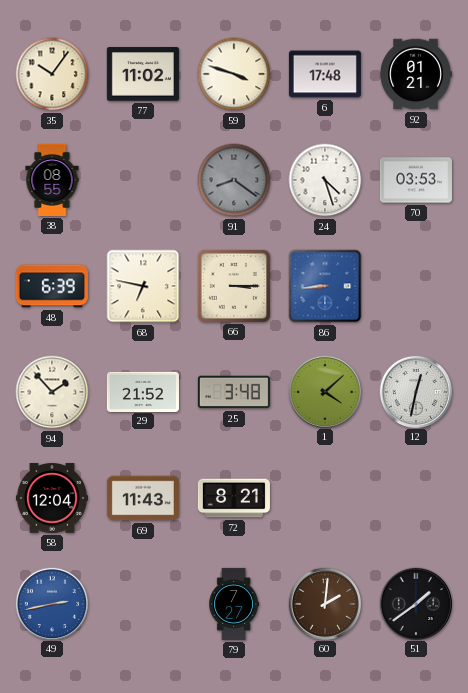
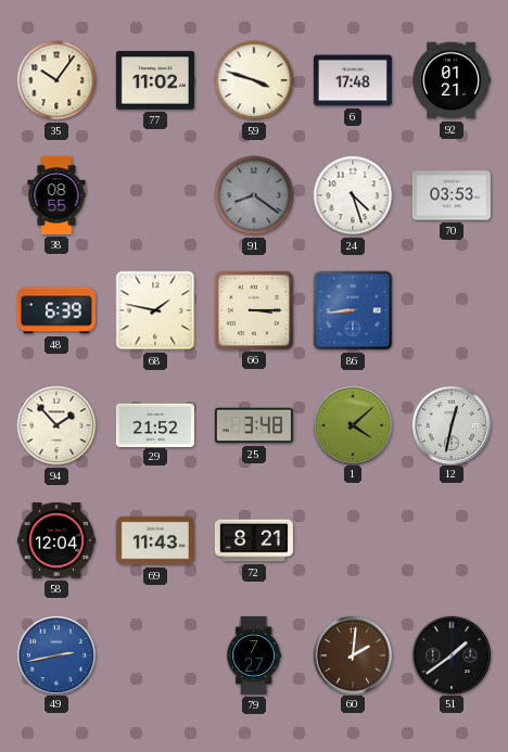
68: 6:47 -> 1:47 (155, 310)
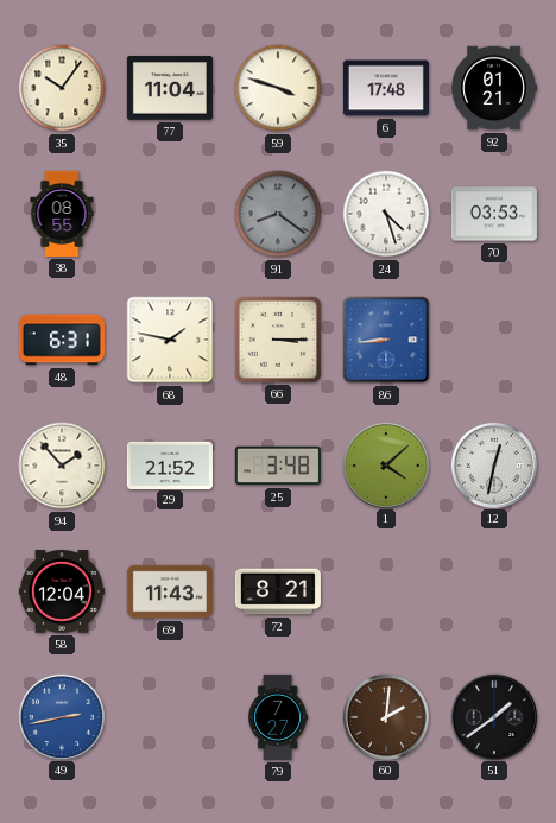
77: 11:02 -> 11:04 (170, 88)
48: 6:39 -> 6:31 (62, 340)
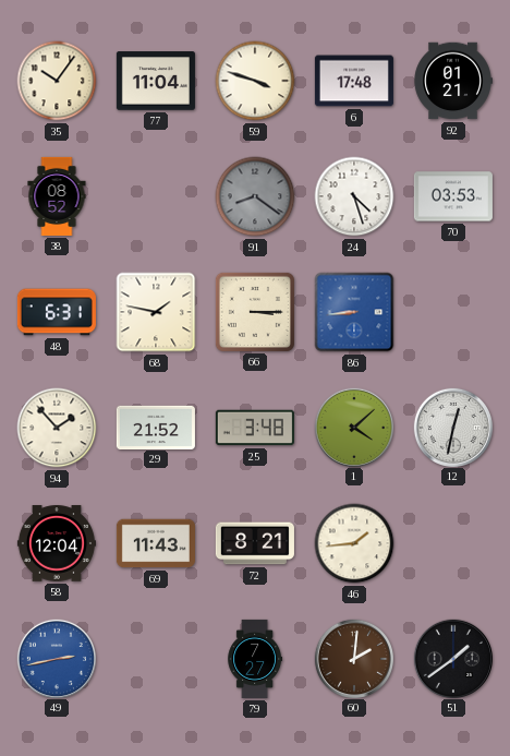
38: 08:55 -> 08:52 (57, 196)
46: none -> 1:44 (354, 543)
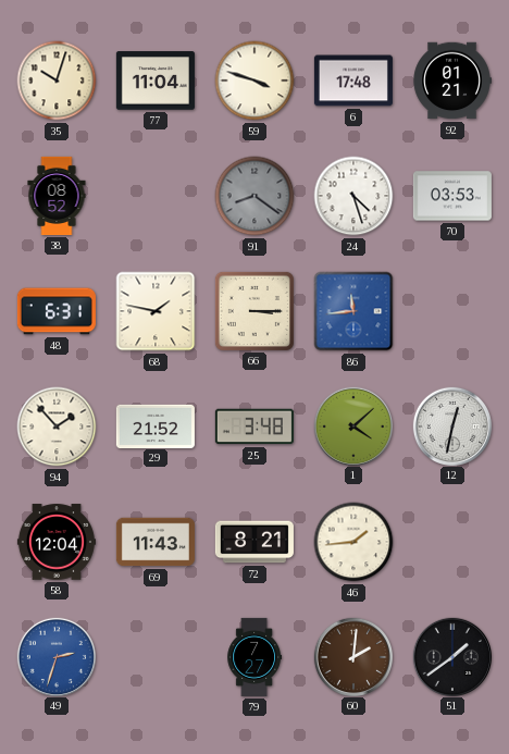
35: 10:06 -> 10:03 (57, 81)
86: 8:44 -> 11:44 (353, 311)
49: 2:43 -> 2:33 (55, 656)
